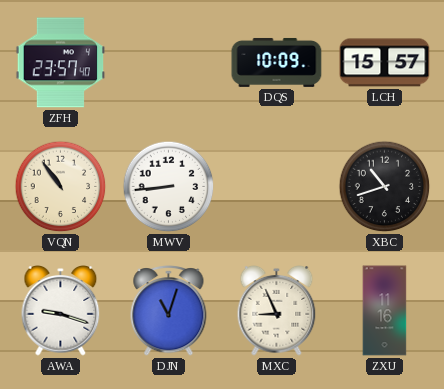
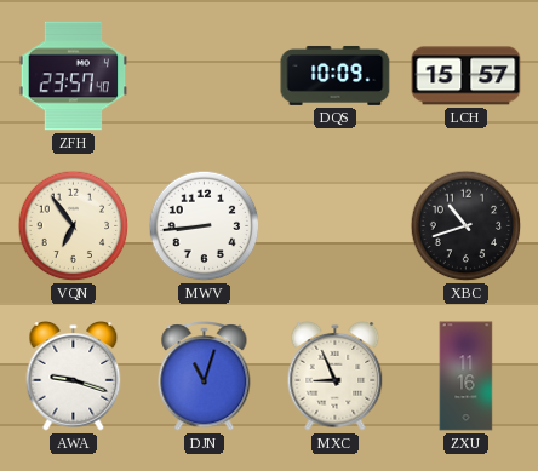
VQN: 10:54 -> 6:54 (74, 226)
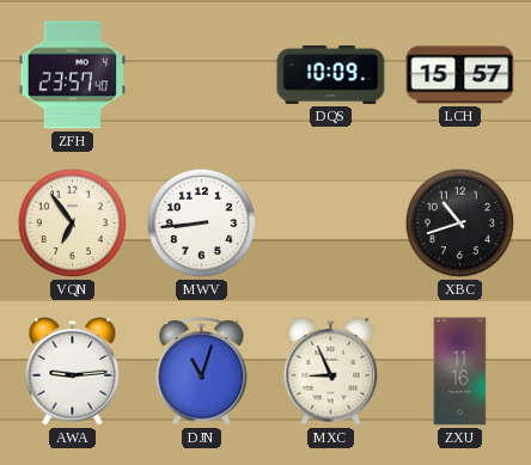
AWA: 9:18 -> 9:14 (73, 372)
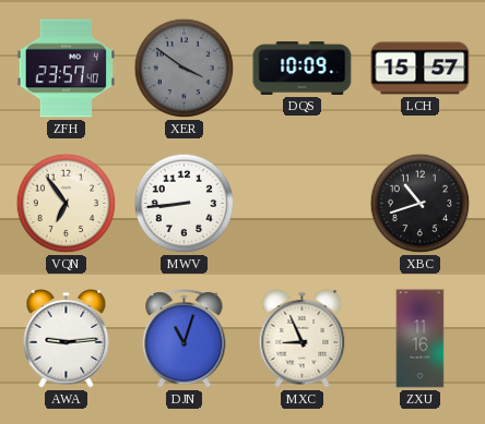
XER: none -> 3:51 (185, 69)
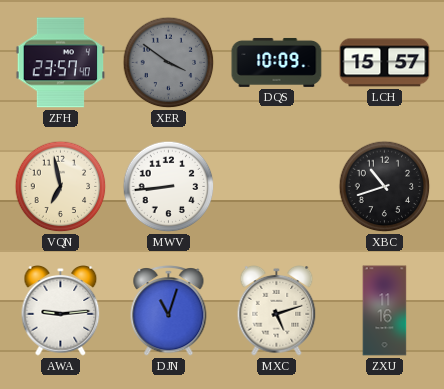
VQN: 6:54 -> 6:58 (61, 187)
MXC: 8:56 -> 5:12 (277, 311)
